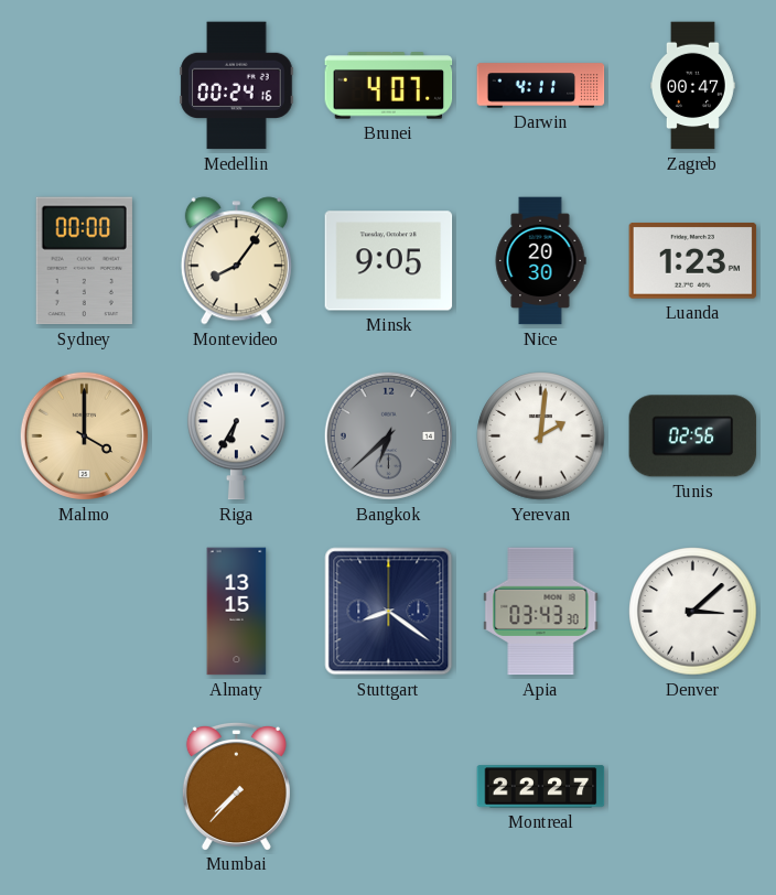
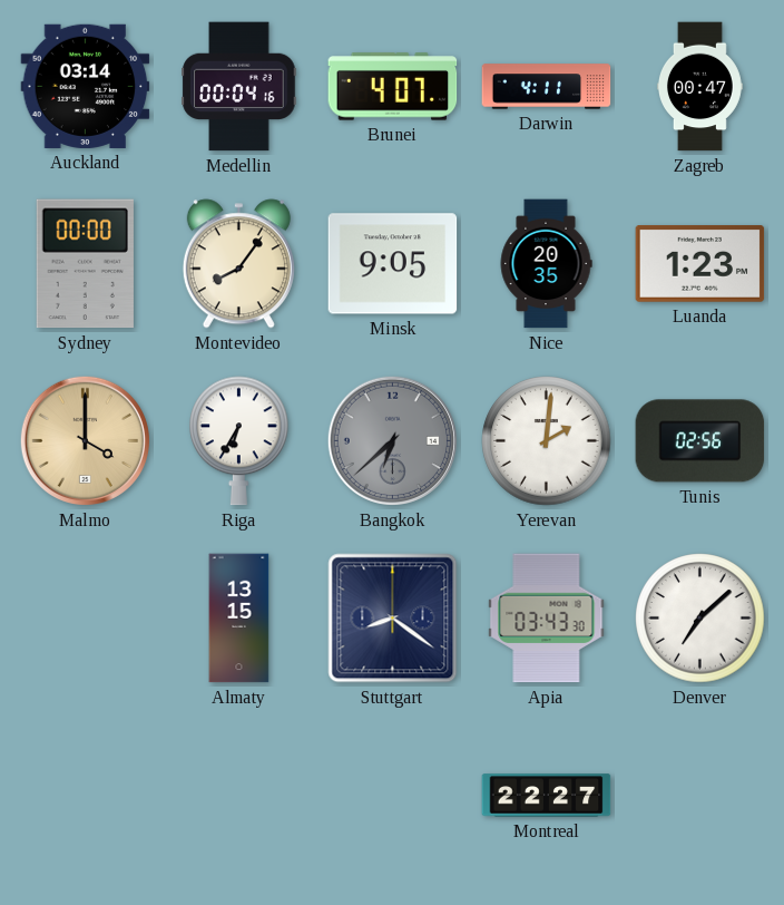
Auckland: none -> 03:14 (86, 86)
Medellin: 00:24 -> 00:04 (239, 87)
Nice: 20:30 -> 20:35 (546, 264)
Denver: 3:08 -> 7:08 (700, 619)
Mumbai: 7:37 -> none (236, 786)
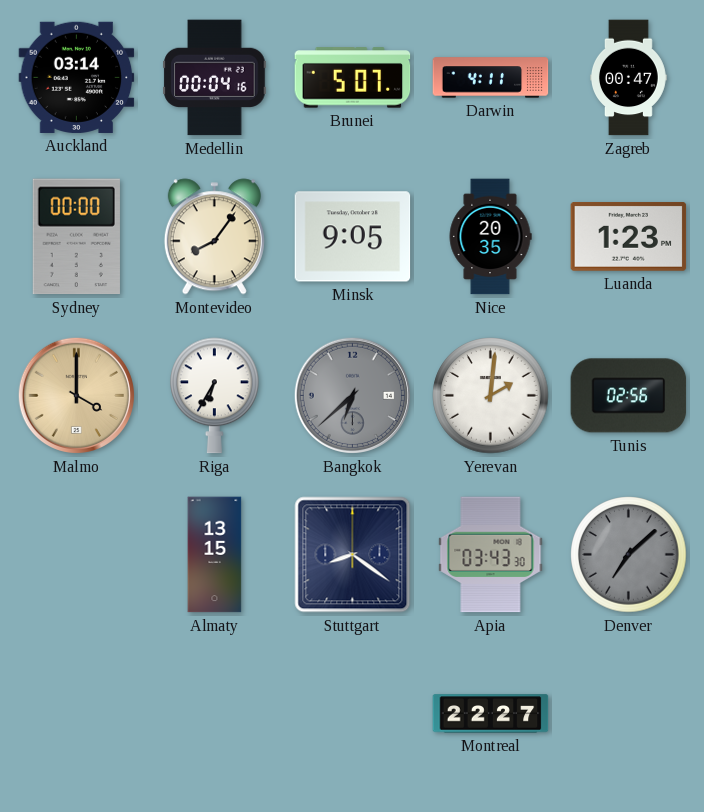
Brunei: 4:07 -> 5:07 (353, 78)
Denver dial: white -> grey (629, 555)
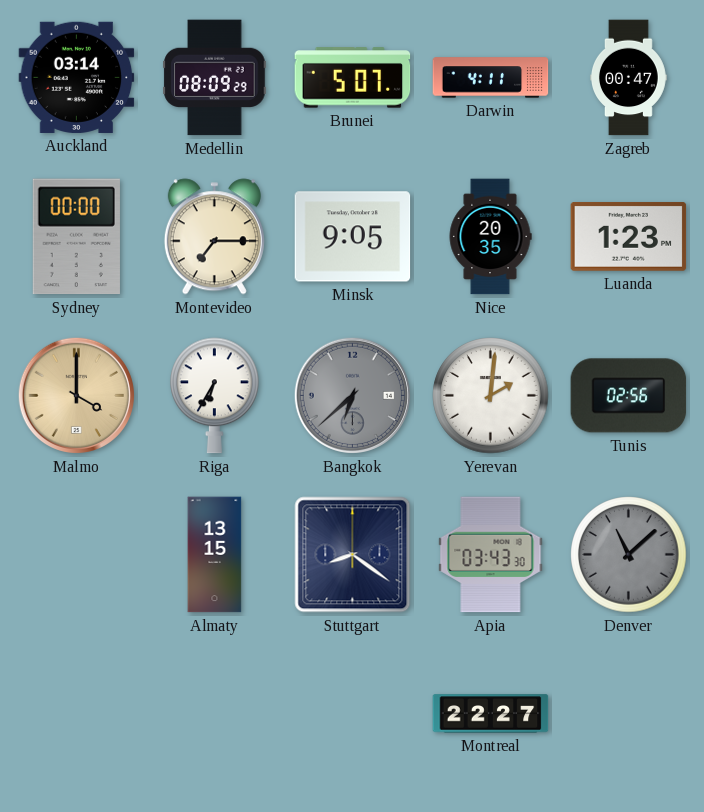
Medellin: 00:04 -> 08:09 (215, 78)
Montevideo: 8:06 -> 7:15 (214, 237)
Denver: 7:08 -> 11:08 (629, 555)
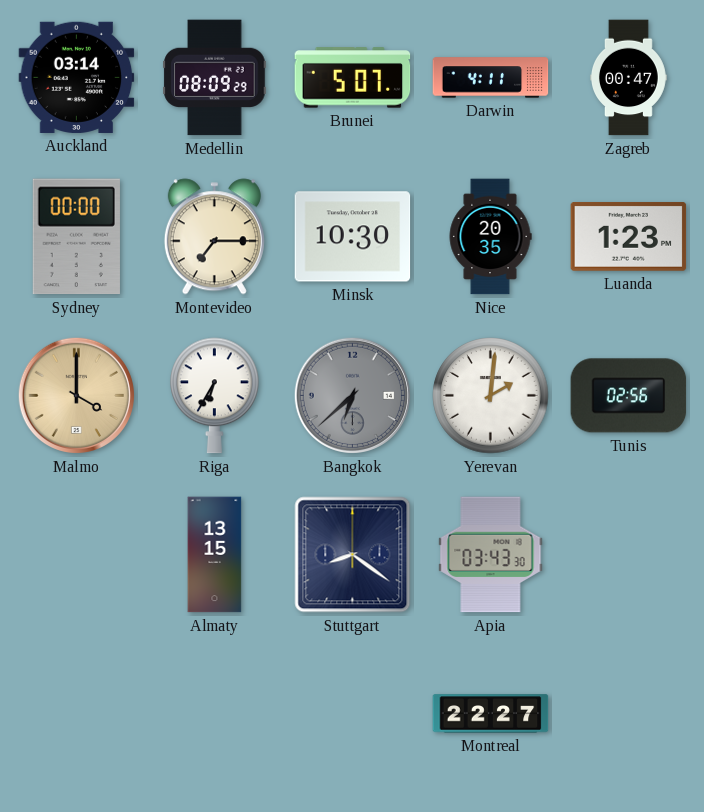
Minsk: 9:05 -> 10:30 (353, 237)
Denver: 11:08 -> none (629, 555)
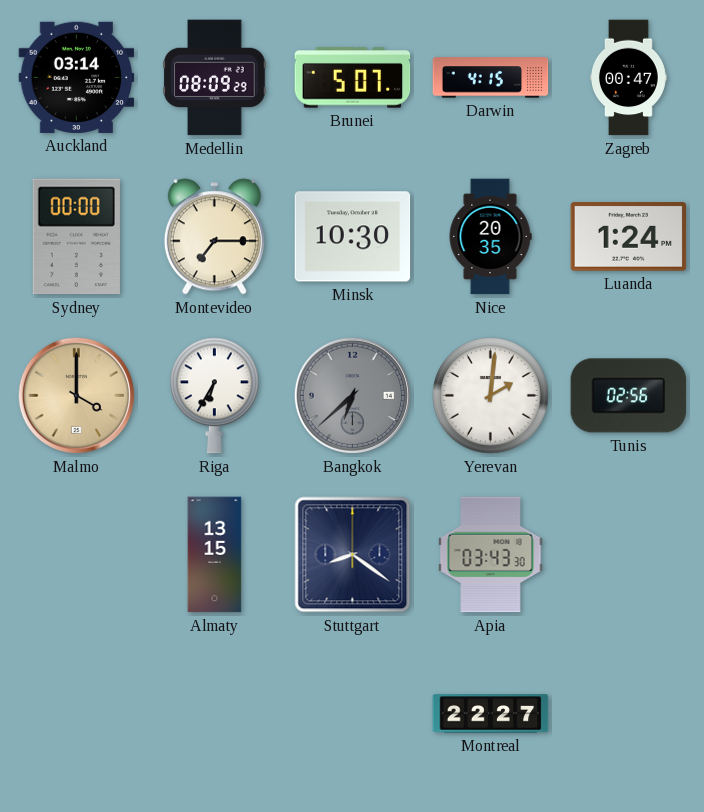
Darwin: 4:11 -> 4:15 (491, 78)
Luanda: 1:23 -> 1:24 (629, 237)
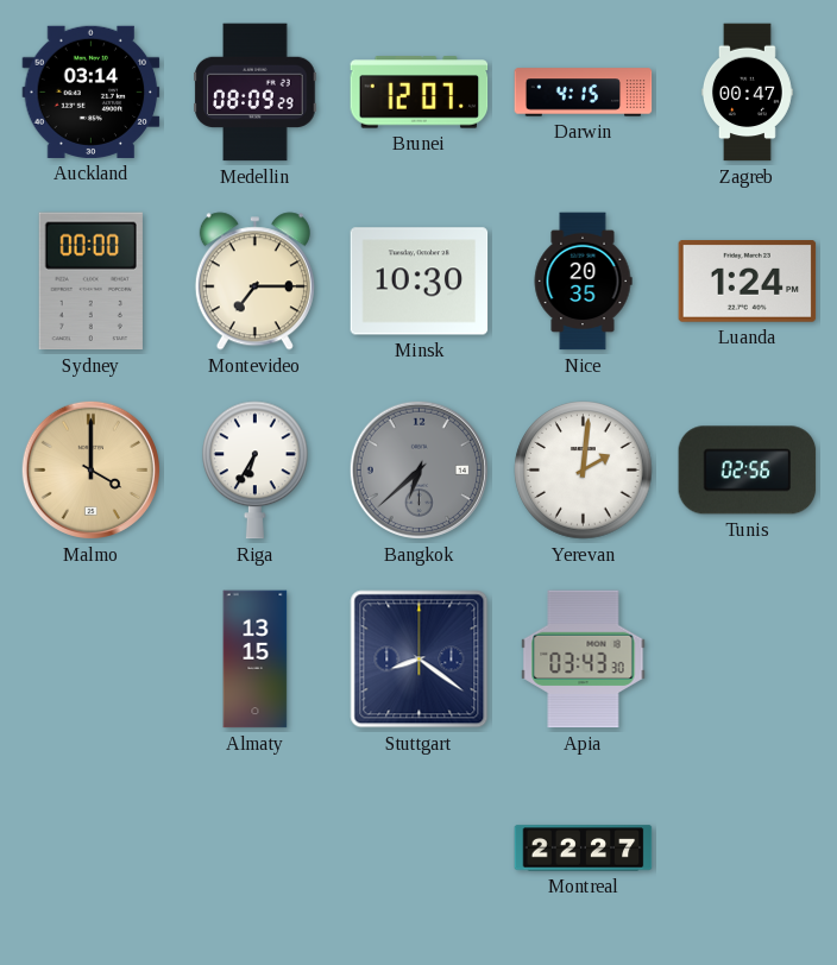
Brunei: 5:07 -> 12:07 (420, 93)
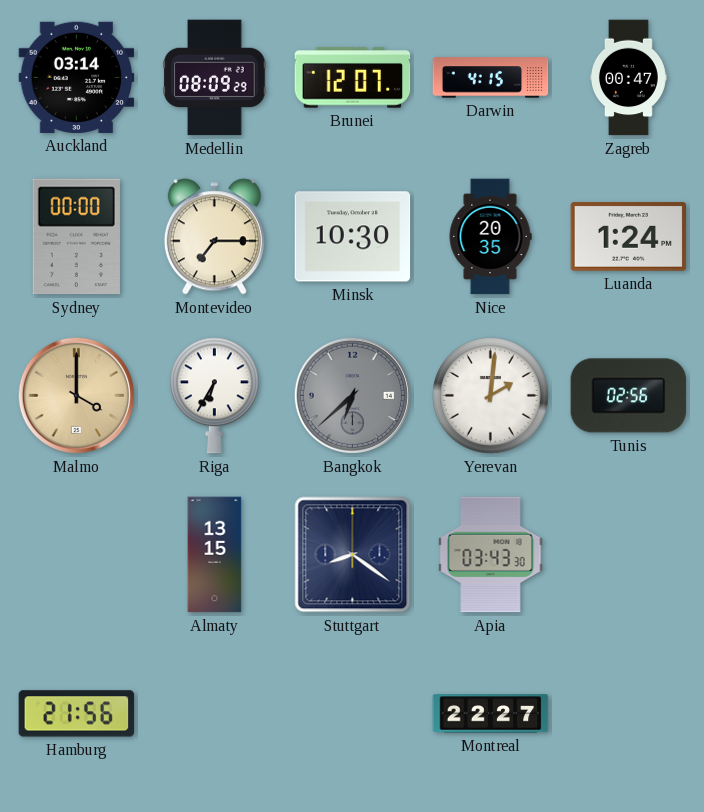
Hamburg: none -> 21:56 (77, 714)
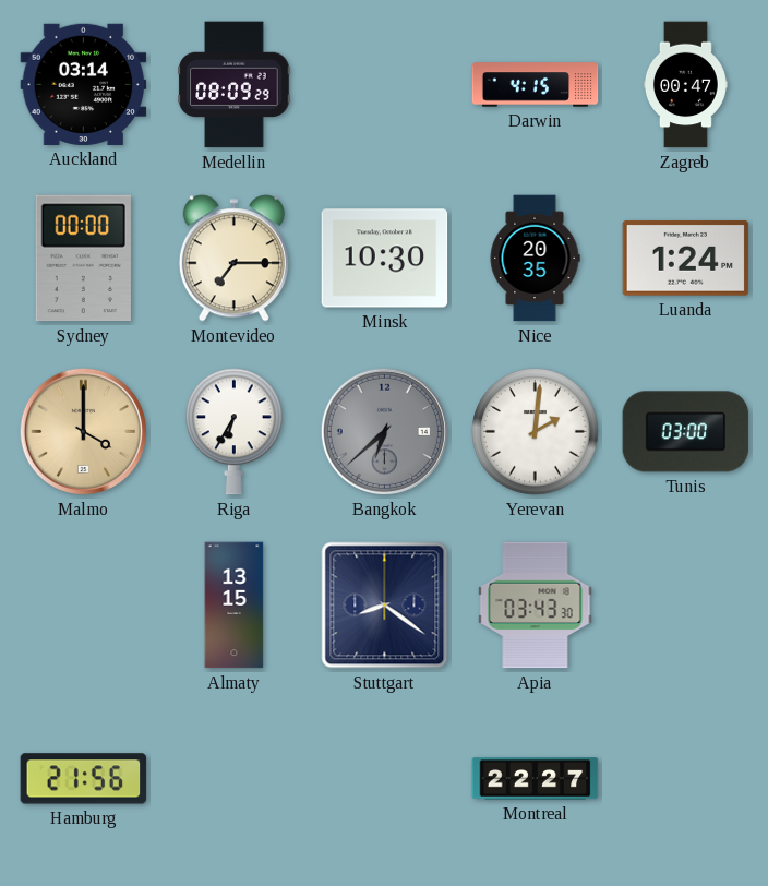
Brunei: 12:07 -> none (353, 78)
Tunis: 02:56 -> 03:00 (686, 432)
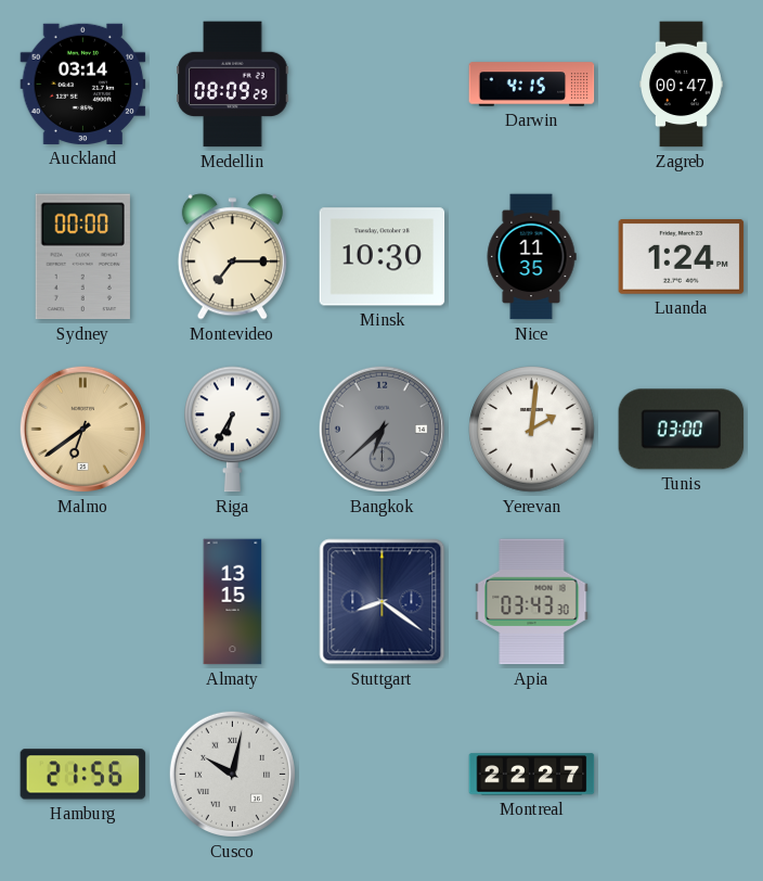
Nice: 20:35 -> 11:35 (531, 257)
Malmo: 4:00 -> 6:39 (82, 429)
Cusco: none -> 10:02 (232, 774)
